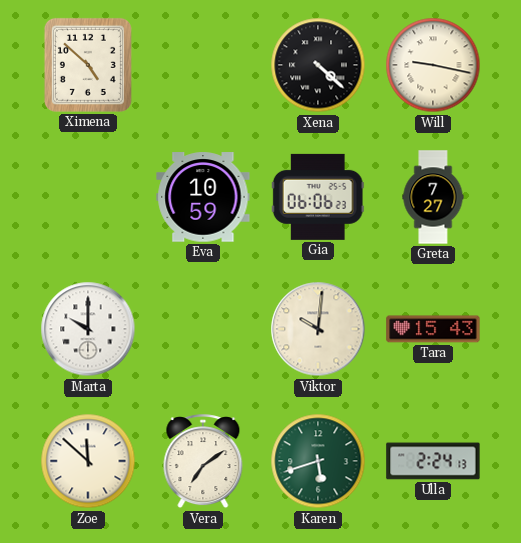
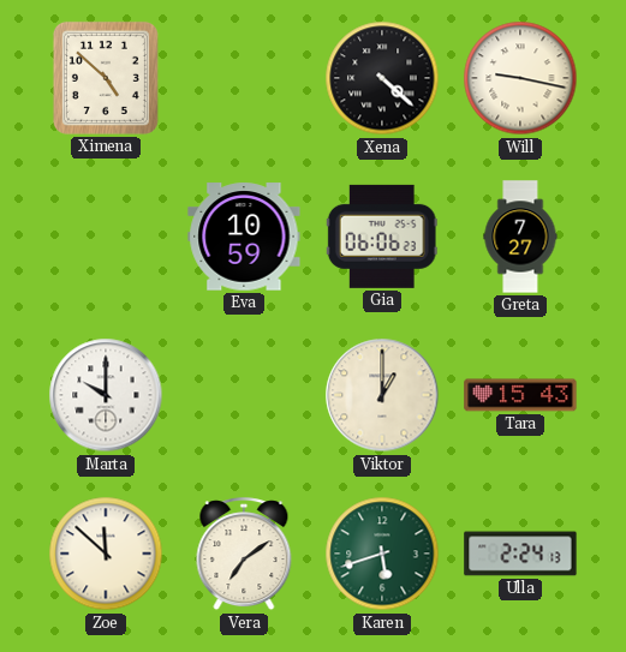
Viktor: 10:01 -> 1:00 (382, 395)
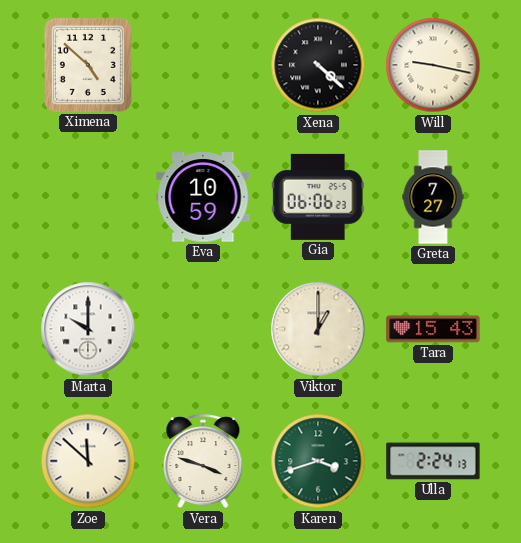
Vera: 7:09 -> 3:48 (203, 462)
Karen: 5:42 -> 3:42 (318, 461)
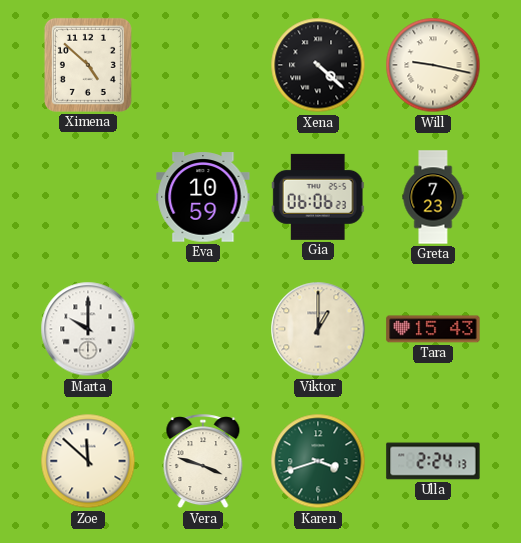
Greta: 7:27 -> 7:23 (433, 197)
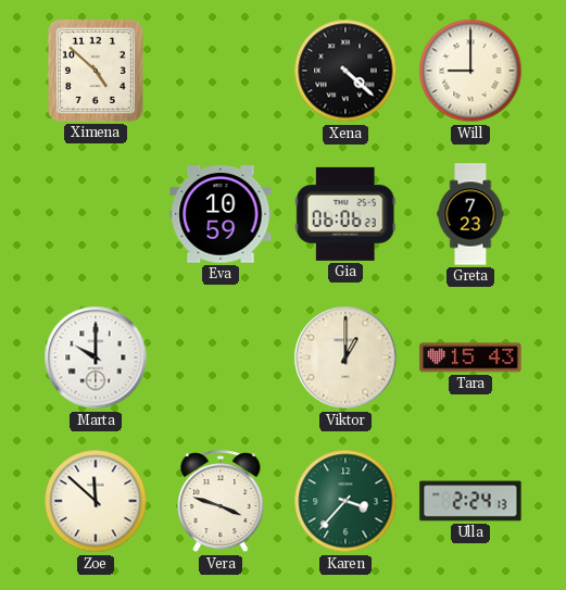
Will: 9:17 -> 9:00 (470, 71)
Karen: 3:42 -> 3:37 (345, 501)
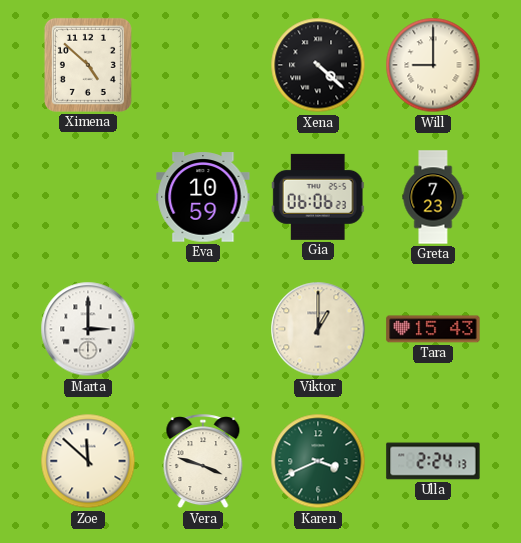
Marta: 10:00 -> 3:00 (88, 329)
Karen: 3:37 -> 3:41 (318, 461)
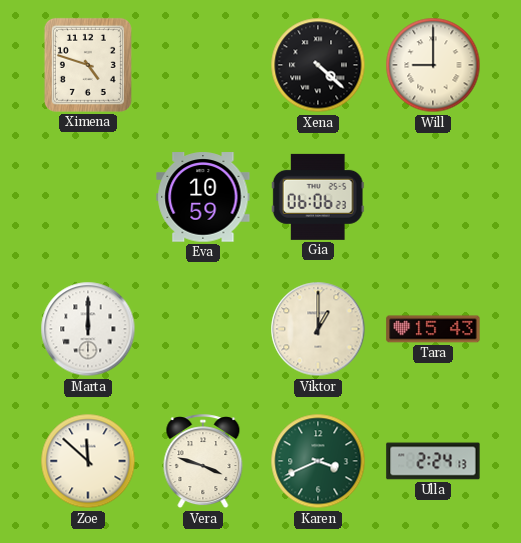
Ximena: 4:52 -> 4:48 (88, 65)
Greta: 7:23 -> none (433, 197)
Marta: 3:00 -> 12:00 (88, 329)
